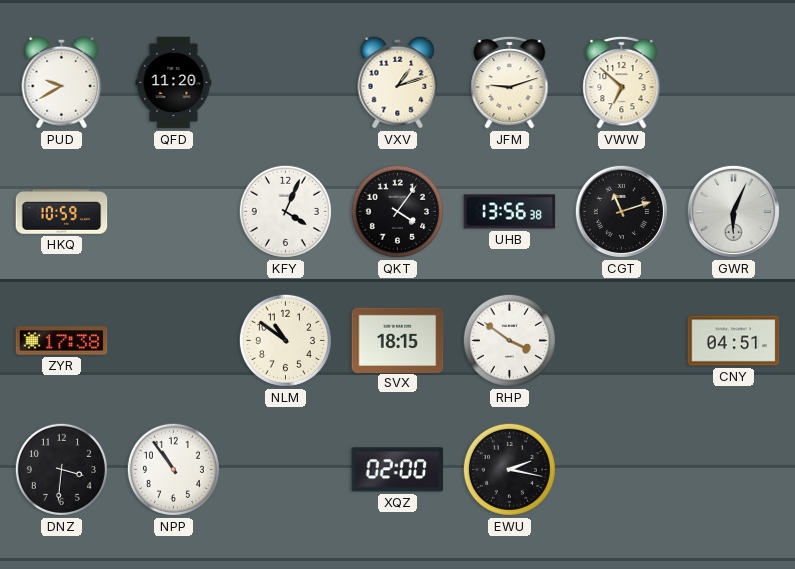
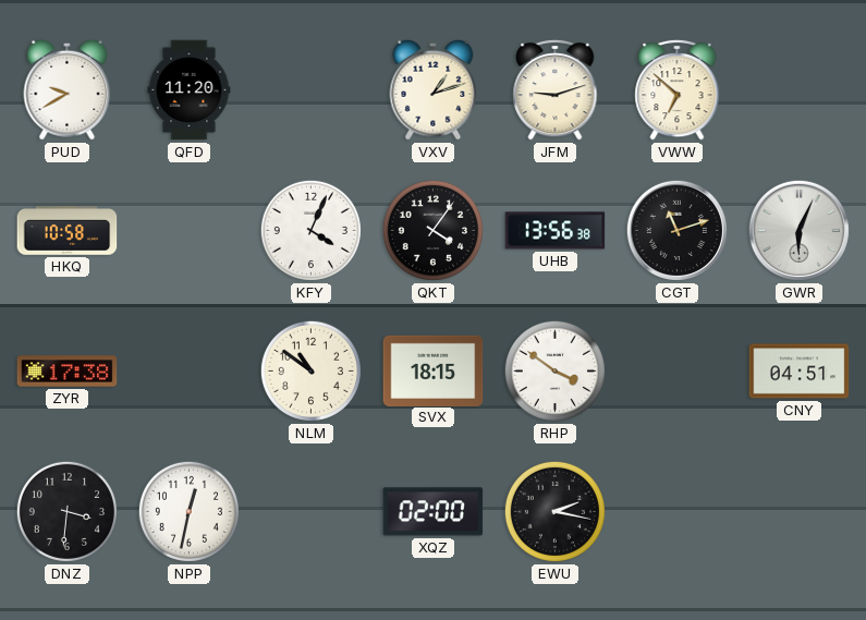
HKQ: 10:59 -> 10:58 (68, 231)
NPP: 10:54 -> 12:32 (188, 511)
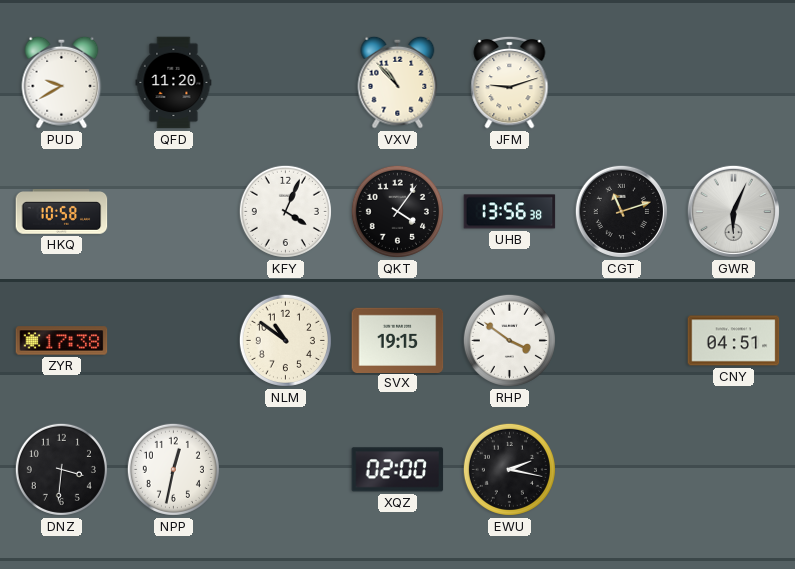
VXV: 1:12 -> 10:53 (398, 82)
VWW: 6:52 -> none (678, 89)
SVX: 18:15 -> 19:15 (398, 340)
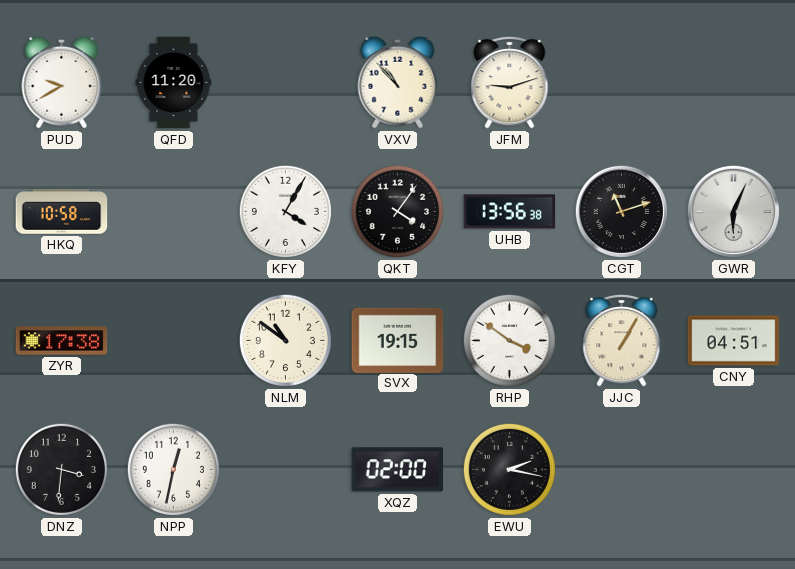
KFY: 4:04 -> 4:05 (285, 211)
JJC: none -> 1:05 (622, 340)
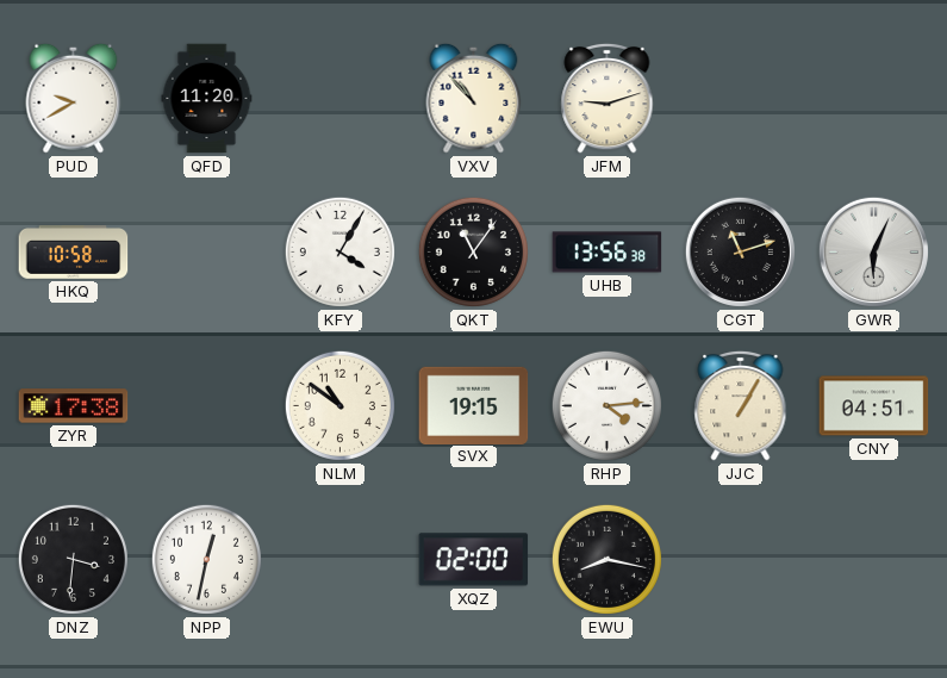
QKT: 4:06 -> 11:06 (473, 251)
RHP: 3:51 -> 4:14 (606, 405)
EWU: 2:17 -> 8:17 (606, 559)
